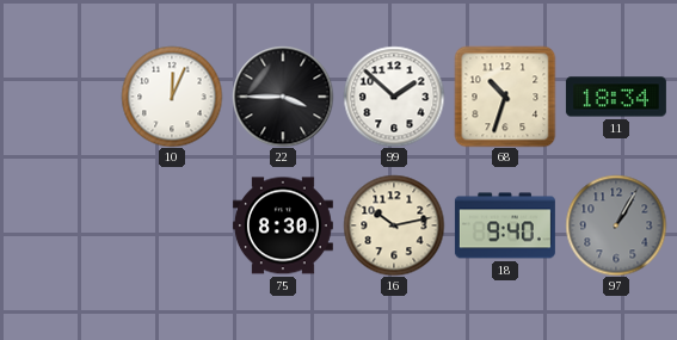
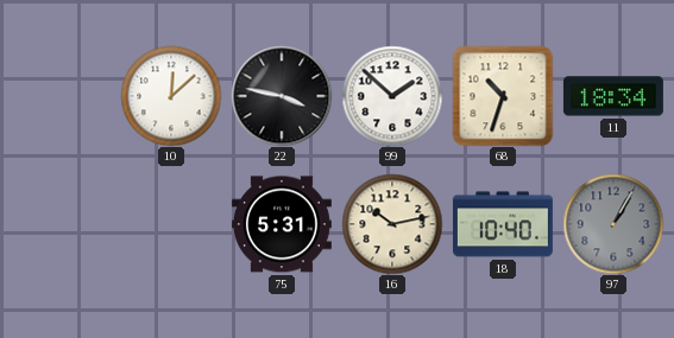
10: 12:04 -> 12:08 (171, 96)
22: 3:45 -> 3:47 (282, 96)
75: 8:30 -> 5:31 (282, 224)
18: 9:40 -> 10:40 (503, 224)
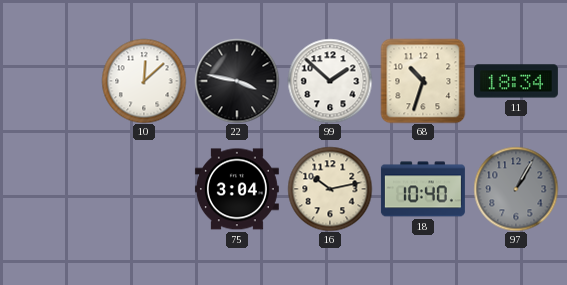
75: 5:31 -> 3:04 (237, 189)
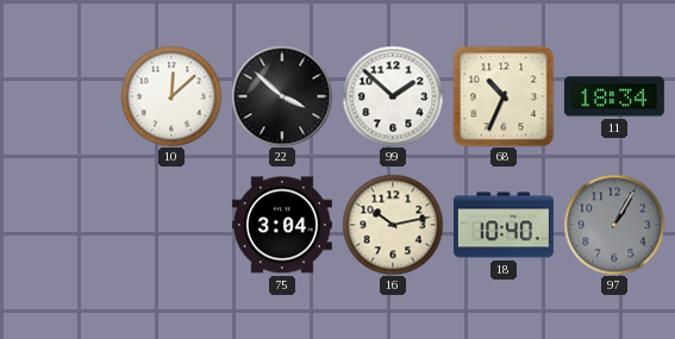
22: 3:47 -> 3:52 (282, 96)
68: 10:33 -> 10:34 (504, 96)
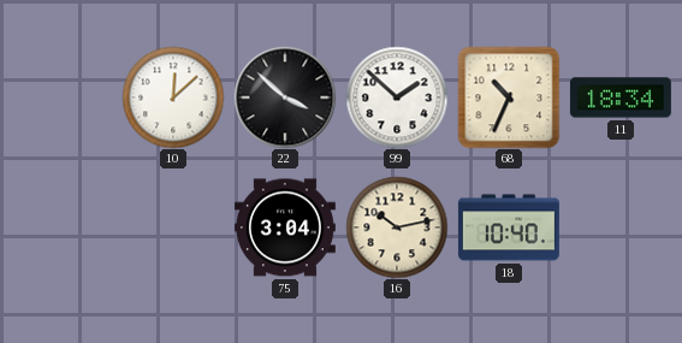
97: 1:05 -> none (614, 225)
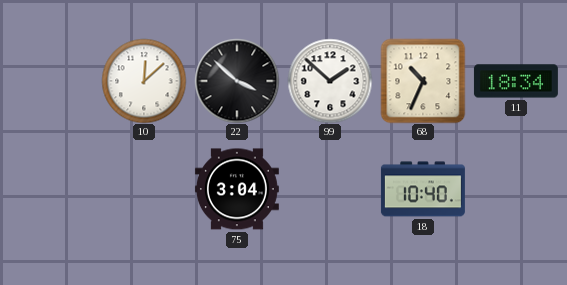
16: 10:13 -> none (397, 227)
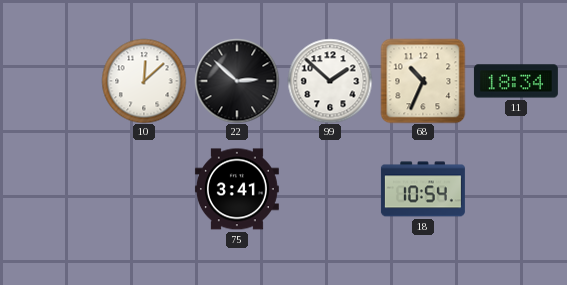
22: 3:52 -> 2:52 (237, 81)
75: 3:04 -> 3:41 (237, 189)
18: 10:40 -> 10:54 (423, 189)
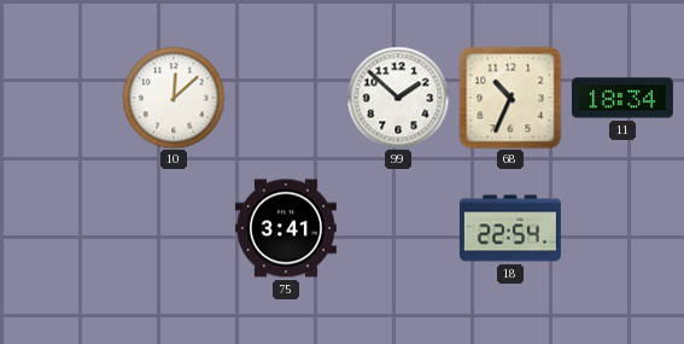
22: 2:52 -> none (237, 81)
18: 10:54 -> 22:54 (510, 228)
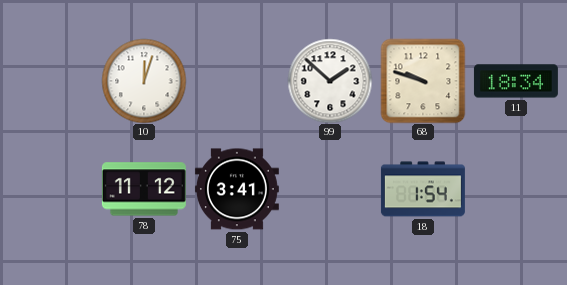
10: 12:08 -> 12:03 (144, 81)
68: 10:34 -> 9:48 (423, 81)
78: none -> 11:12 (144, 189)
18: 22:54 -> 1:54 (423, 189)
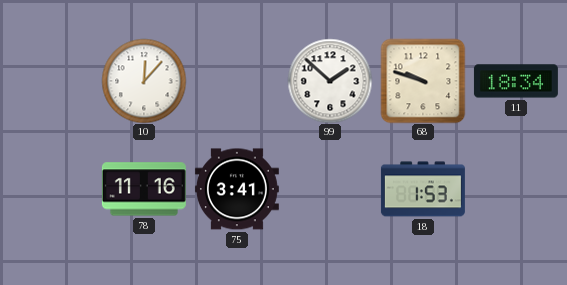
10: 12:03 -> 12:07 (144, 81)
78: 11:12 -> 11:16 (144, 189)
18: 1:54 -> 1:53 (423, 189)
